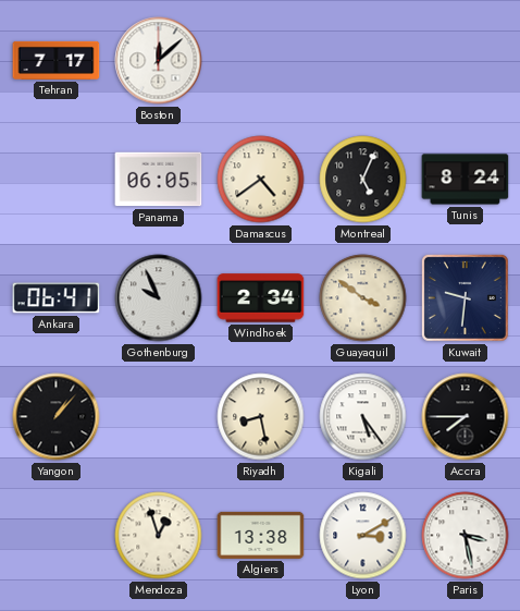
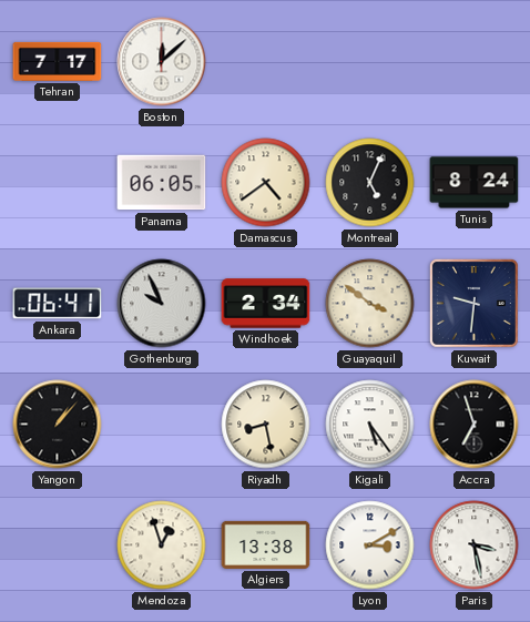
Accra: 7:45 -> 6:57 (475, 425)
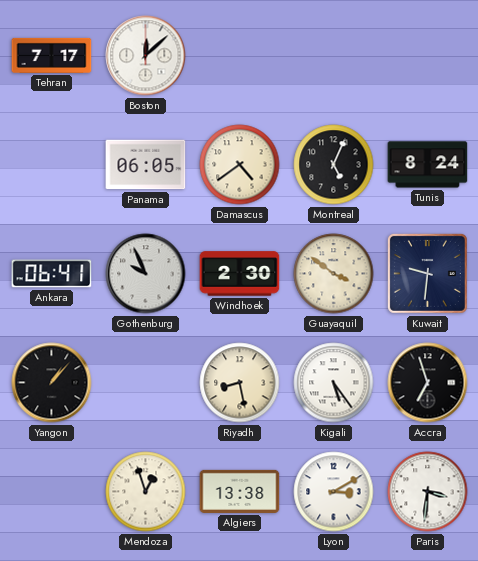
Windhoek: 2:34 -> 2:30 (240, 274)
Paris: 3:28 -> 3:31 (428, 492)
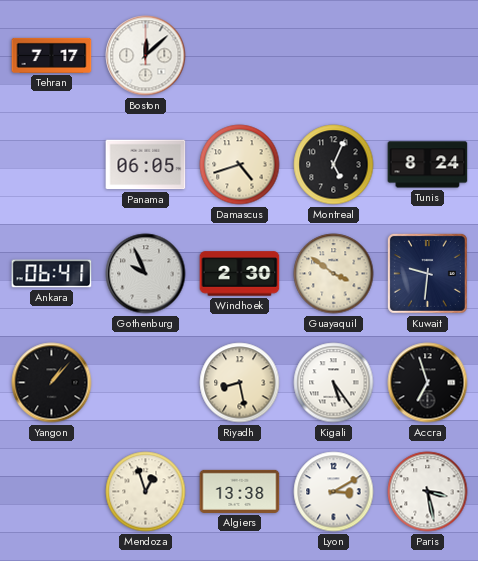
Damascus: 4:39 -> 4:42 (240, 165)
Paris: 3:31 -> 3:28 (428, 492)
